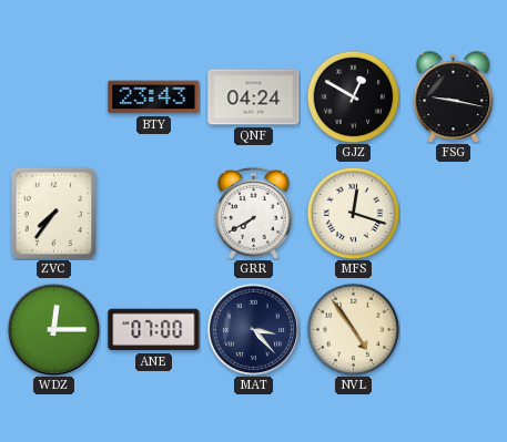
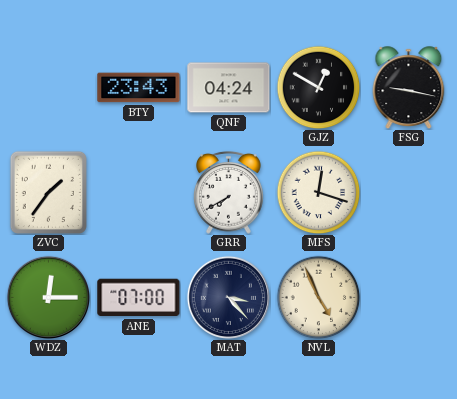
ZVC: 7:36 -> 1:36 (48, 192)
NVL: 4:54 -> 4:56 (318, 297)
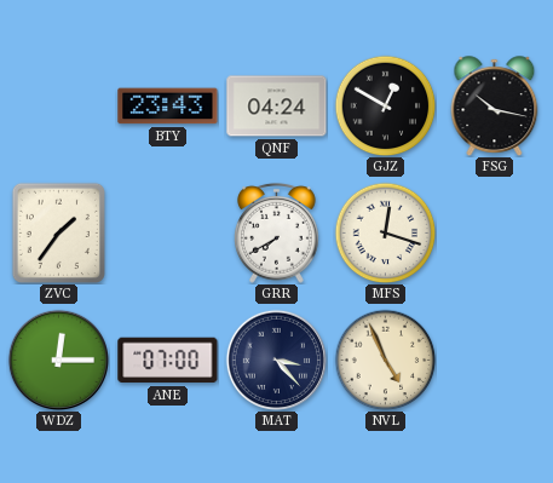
FSG: 9:17 -> 10:17 (495, 105)
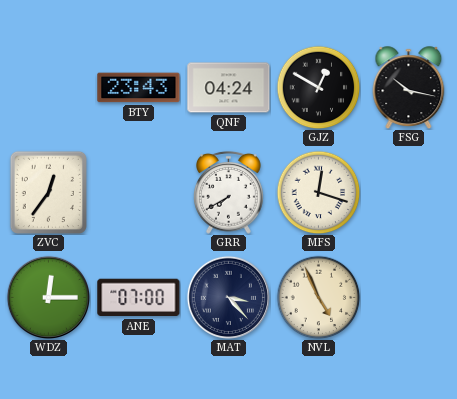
ZVC: 1:36 -> 12:36 (48, 192)
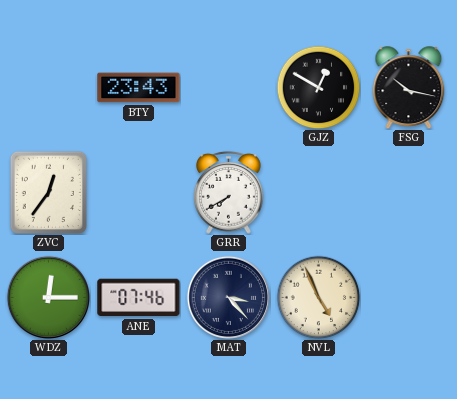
QNF: 04:24 -> none (229, 88)
MFS: 12:18 -> none (318, 192)
ANE: 07:00 -> 07:46 (139, 298)
